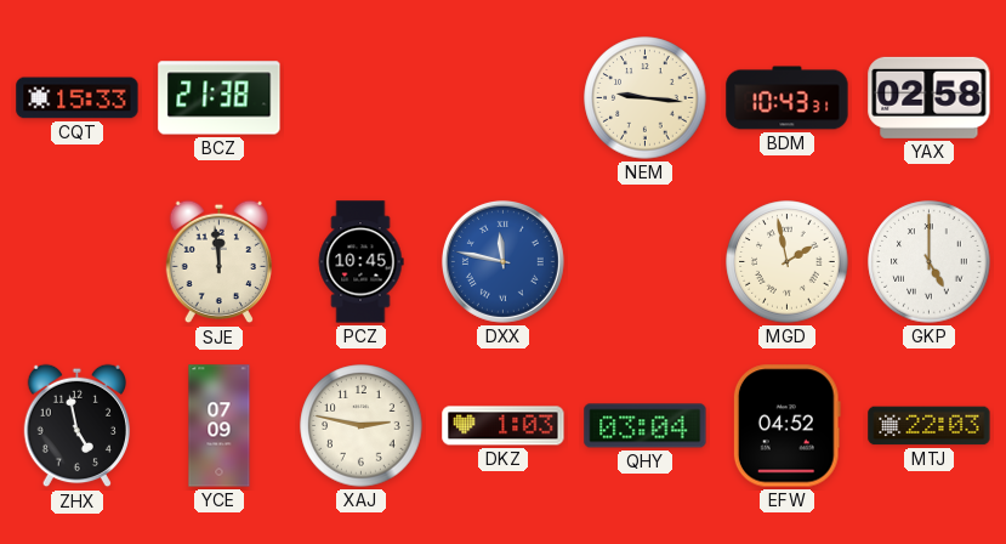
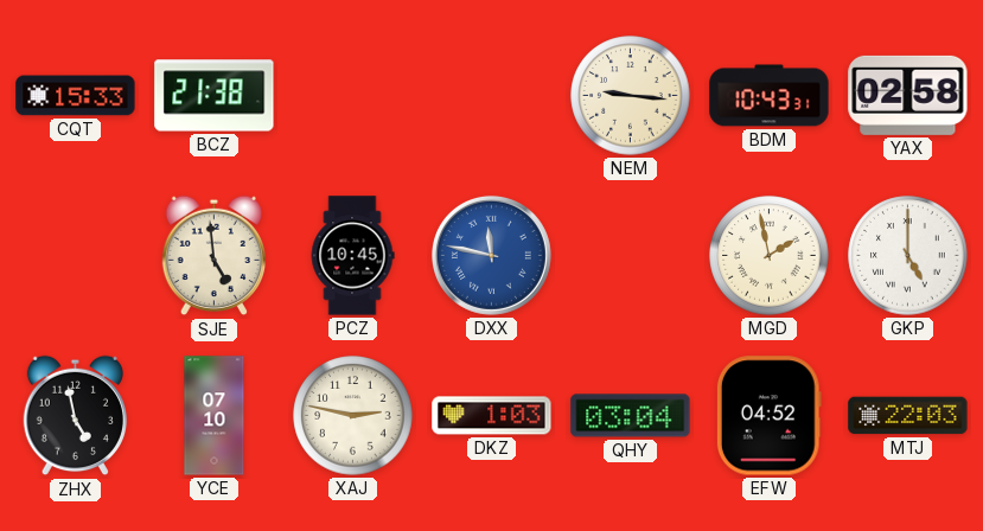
SJE: 11:59 -> 4:59 (213, 256)
YCE: 07:09 -> 07:10 (215, 416)
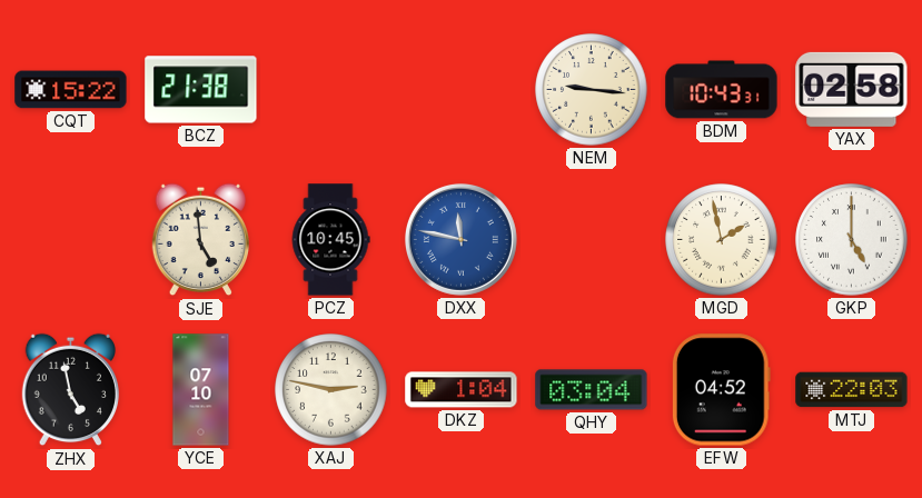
CQT: 15:33 -> 15:22 (71, 90)
DKZ: 1:03 -> 1:04 (462, 390)
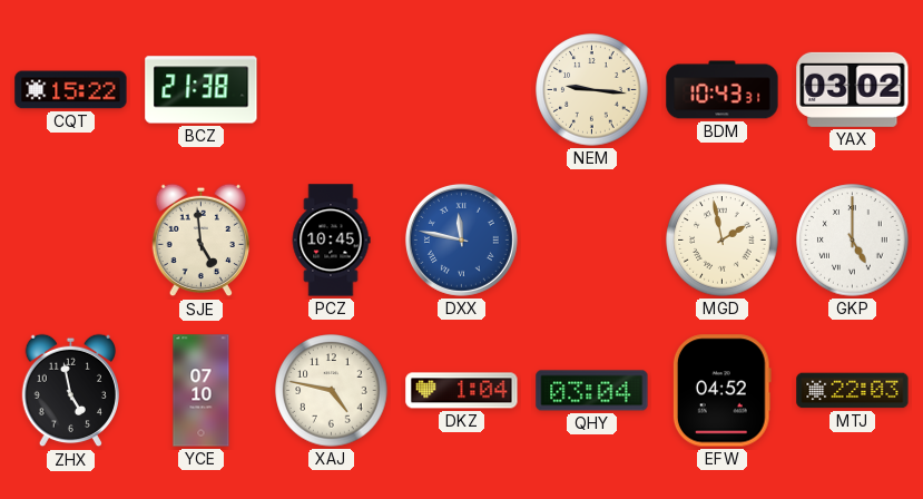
YAX: 02:58 -> 03:02 (853, 89)
XAJ: 2:47 -> 4:47 (332, 391)
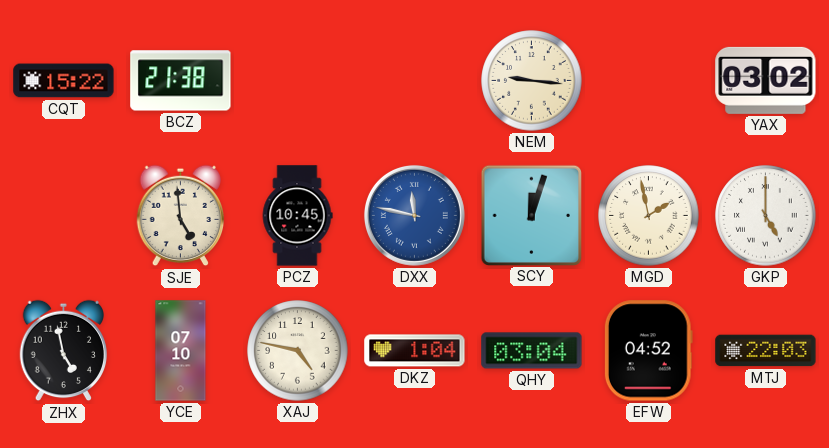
BDM: 10:43 -> none (723, 90)
SCY: none -> 12:03 (531, 215)
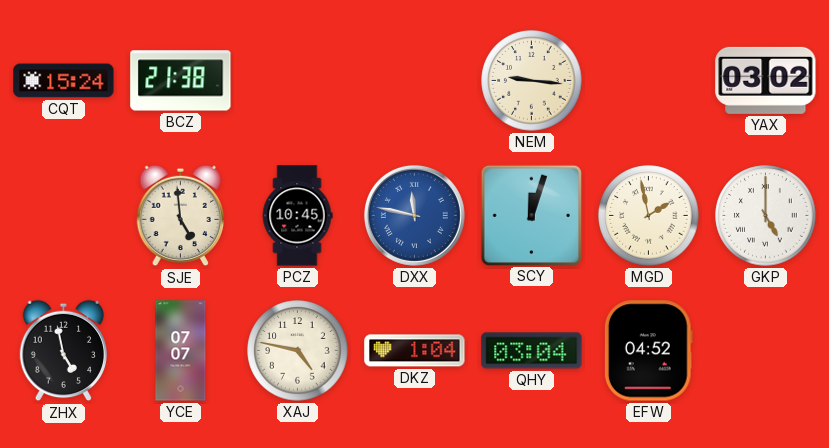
CQT: 15:22 -> 15:24 (64, 81)
YCE: 07:10 -> 07:07 (181, 351)
MTJ: 22:03 -> none (766, 351)
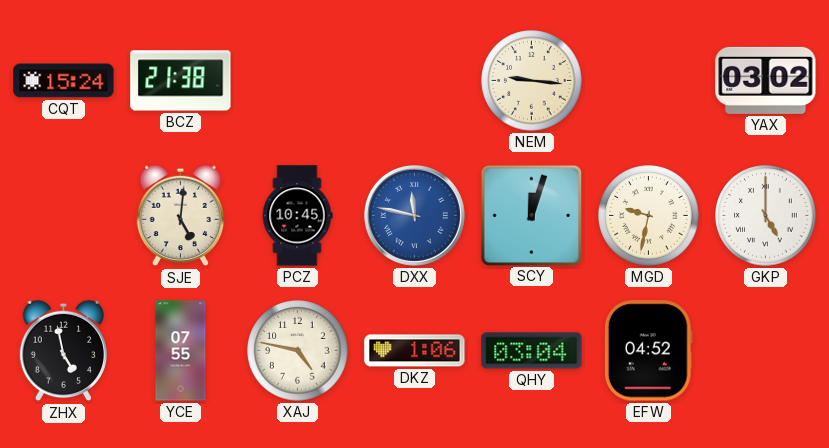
SJE: 4:59 -> 5:01 (180, 216)
MGD: 1:58 -> 9:32 (649, 216)
YCE: 07:07 -> 07:55 (181, 351)
DKZ: 1:04 -> 1:06 (415, 351)
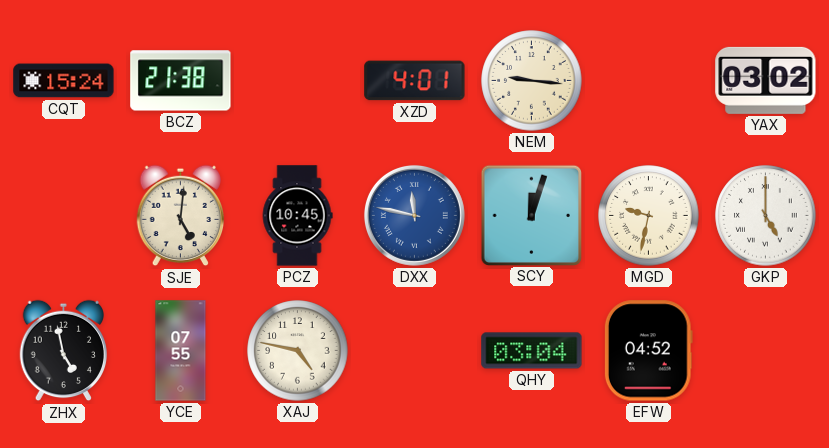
XZD: none -> 4:01 (415, 81)
DKZ: 1:06 -> none (415, 351)
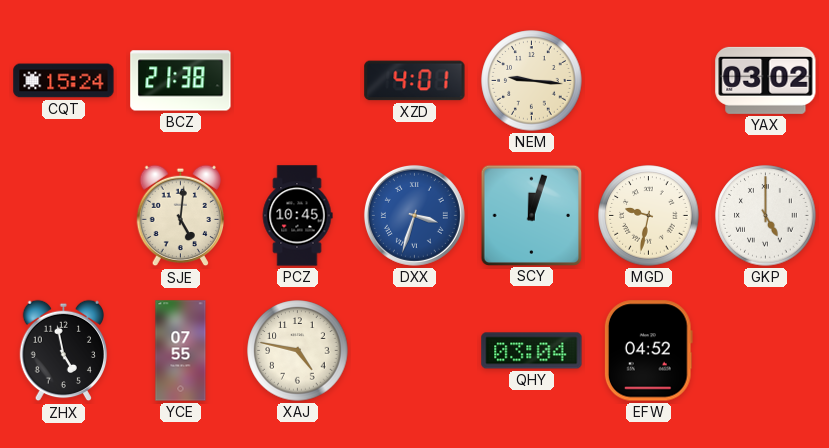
DXX: 11:47 -> 3:33 (414, 215)
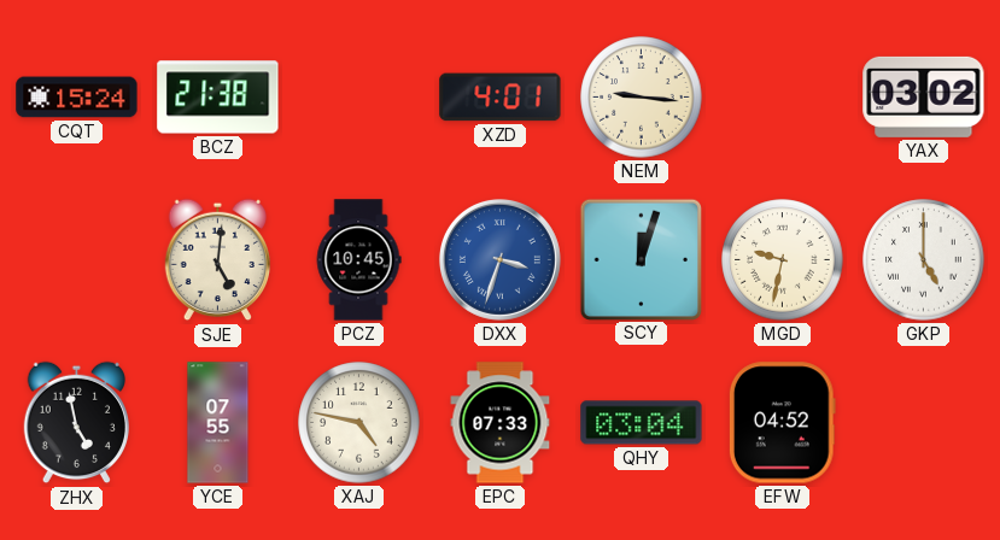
EPC: none -> 07:33 (501, 423)
